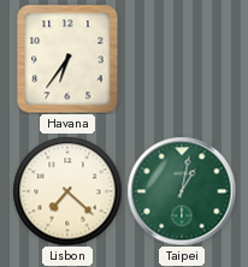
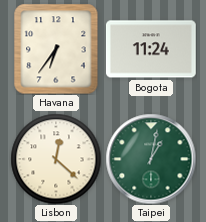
Bogota: none -> 11:24 (151, 49)
Lisbon: 7:22 -> 12:22 (56, 159)
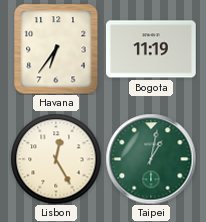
Bogota: 11:24 -> 11:19 (151, 49)
Lisbon: 12:22 -> 12:25 (56, 159)
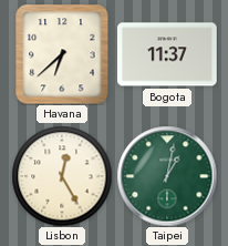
Havana: 6:36 -> 6:38 (62, 54)
Bogota: 11:19 -> 11:37 (167, 54)
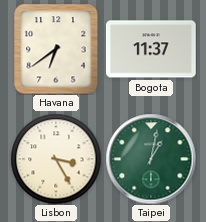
Havana: 6:38 -> 6:39 (56, 49)
Lisbon: 12:25 -> 3:25 (56, 159)
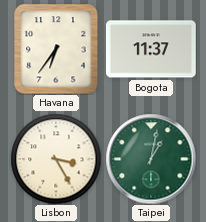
Havana: 6:39 -> 6:36 (56, 49)
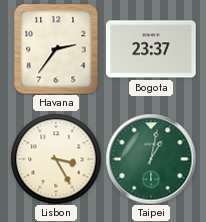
Havana: 6:36 -> 2:36 (56, 49)
Bogota: 11:37 -> 23:37 (151, 49)
